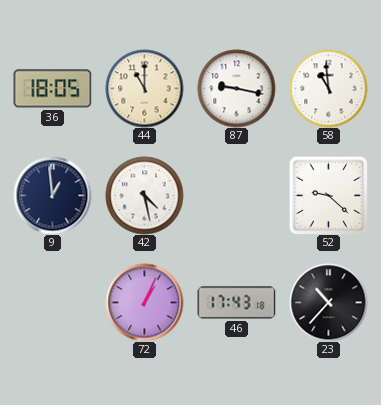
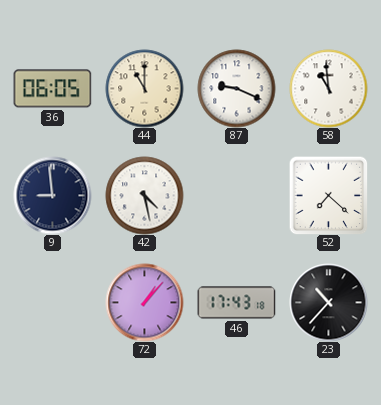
36: 18:05 -> 06:05 (52, 89)
87: 9:17 -> 9:19 (236, 88)
9: 12:59 -> 8:59 (52, 195)
52: 9:22 -> 7:22 (328, 195)
72: 1:04 -> 1:07 (144, 302)
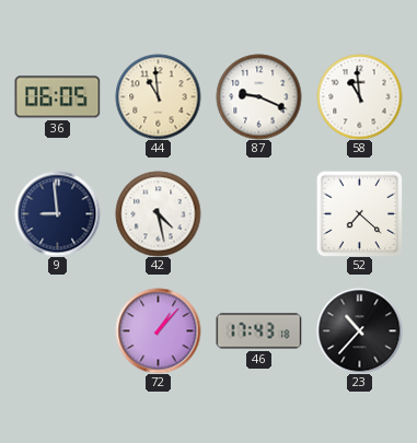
44: 11:00 -> 10:59 (158, 96)
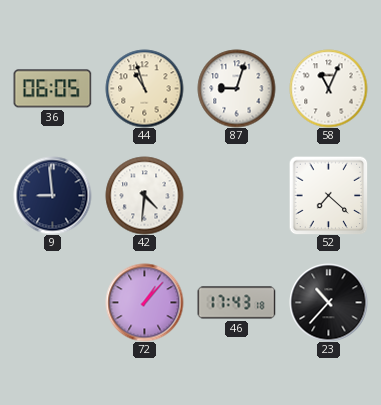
44: 10:59 -> 10:57 (144, 88)
87: 9:19 -> 9:03 (236, 88)
58: 10:59 -> 11:04 (328, 88)
42: 4:28 -> 4:31 (144, 195)
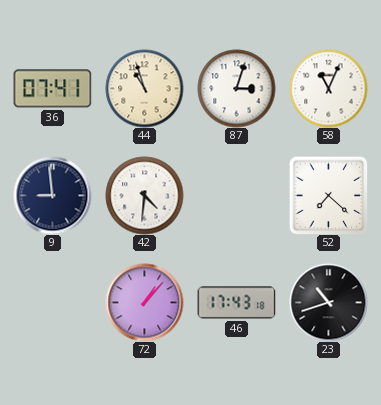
36: 06:05 -> 07:41 (52, 89)
87: 9:03 -> 3:03 (236, 88)
23: 10:37 -> 10:42 (328, 302)
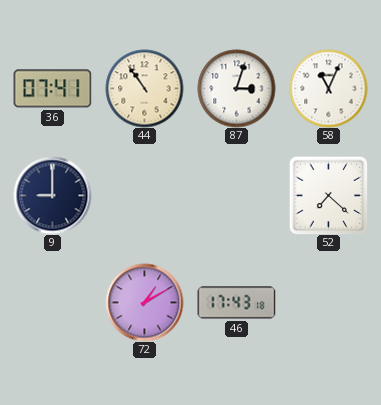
44: 10:57 -> 10:54 (144, 88)
9: 8:59 -> 9:00 (52, 195)
42: 4:31 -> none (144, 195)
72: 1:07 -> 1:10 (144, 302)
23: 10:42 -> none (328, 302)
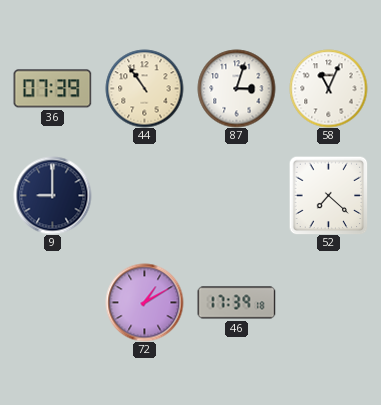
36: 07:41 -> 07:39 (52, 89)
46: 17:43 -> 17:39 (236, 303)
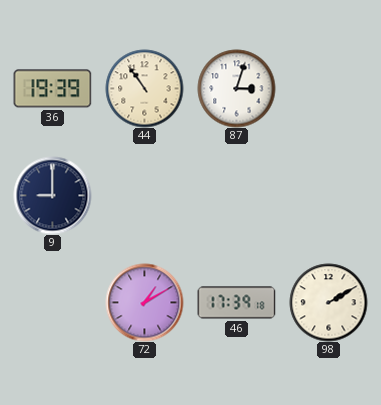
36: 07:39 -> 19:39 (52, 89)
58: 11:04 -> none (328, 88)
52: 7:22 -> none (328, 195)
98: none -> 2:10 (328, 302)
